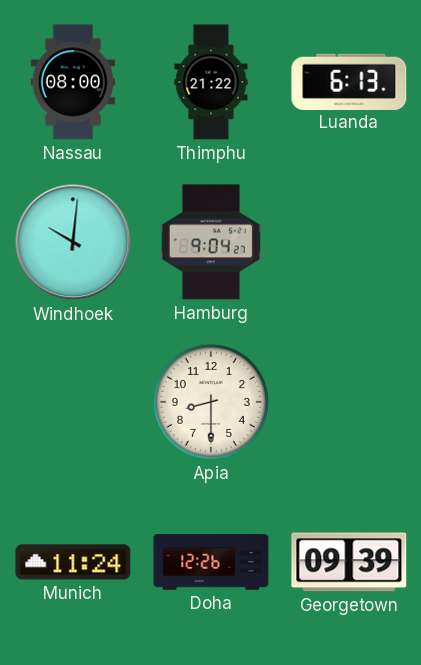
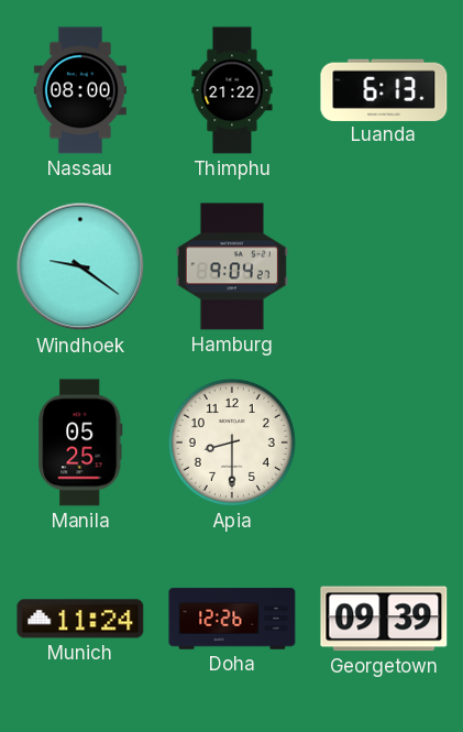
Windhoek: 10:01 -> 9:21 (80, 266)
Manila: none -> 05:25 (80, 443)
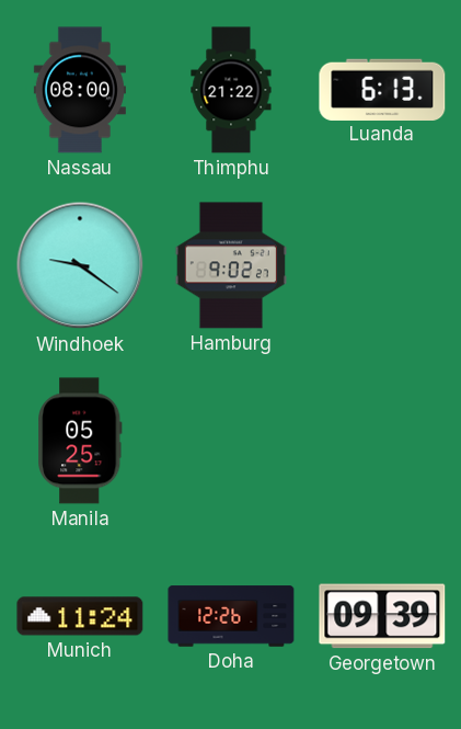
Hamburg: 9:04 -> 9:02 (231, 265)
Apia: 8:30 -> none (232, 443)
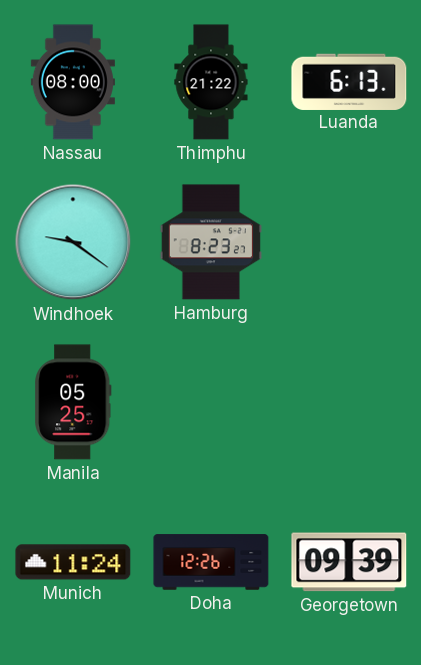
Hamburg: 9:02 -> 8:23 (211, 242)
